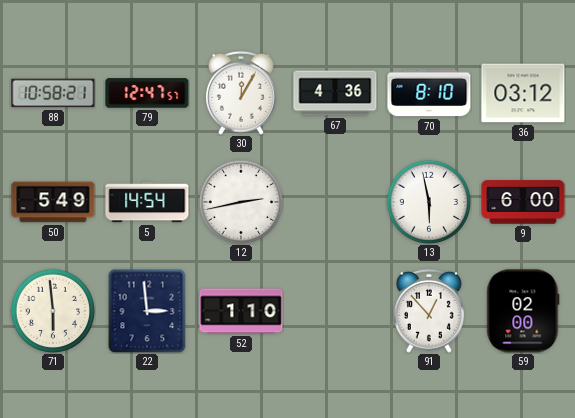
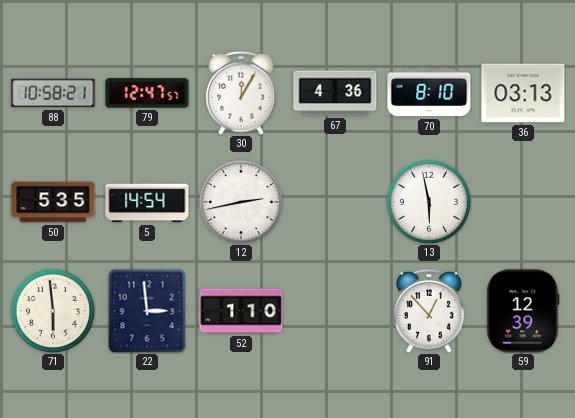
36: 03:12 -> 03:13 (523, 93)
50: 5:49 -> 5:35 (53, 202)
9: 6:00 -> none (523, 202)
59: 02:00 -> 12:39 (523, 311)
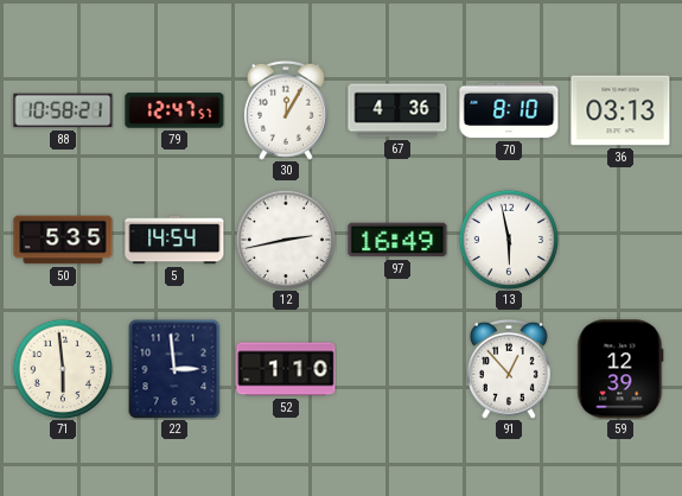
97: none -> 16:49 (397, 240)
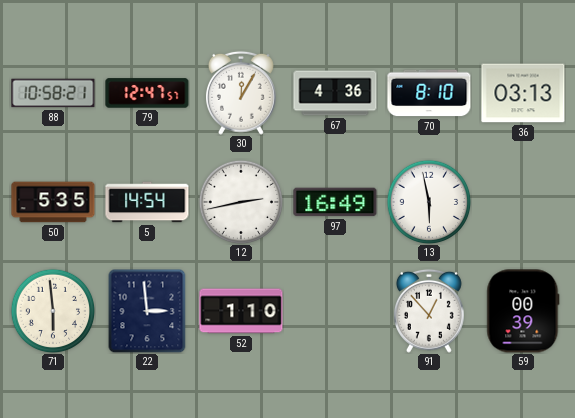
59: 12:39 -> 00:39 (523, 311)
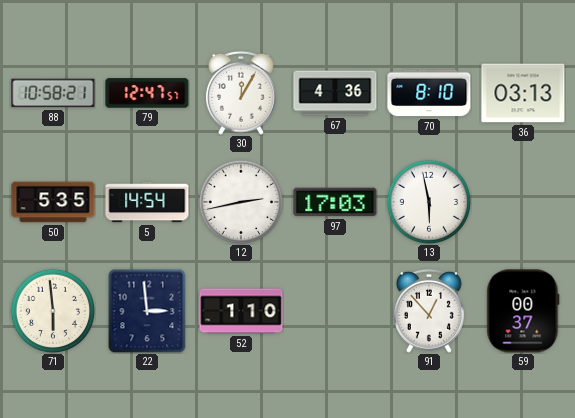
97: 16:49 -> 17:03 (335, 202)
59: 00:39 -> 00:37 (523, 311)
